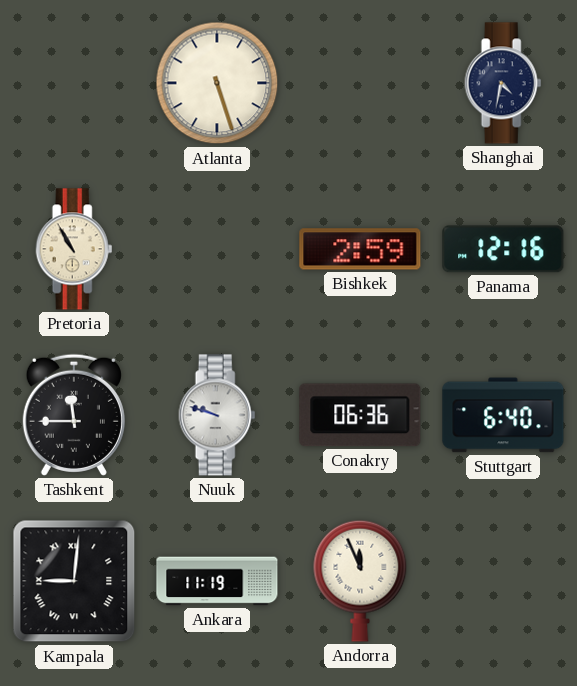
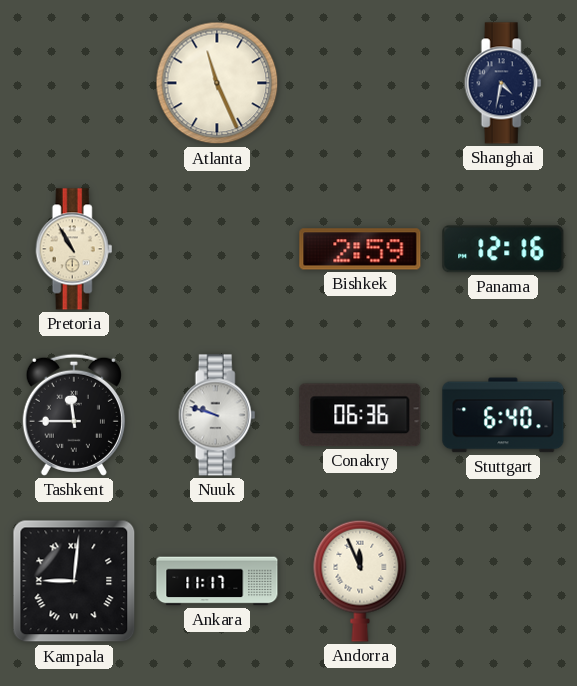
Atlanta: 5:27 -> 11:26 (217, 83)
Ankara: 11:19 -> 11:17 (217, 581)
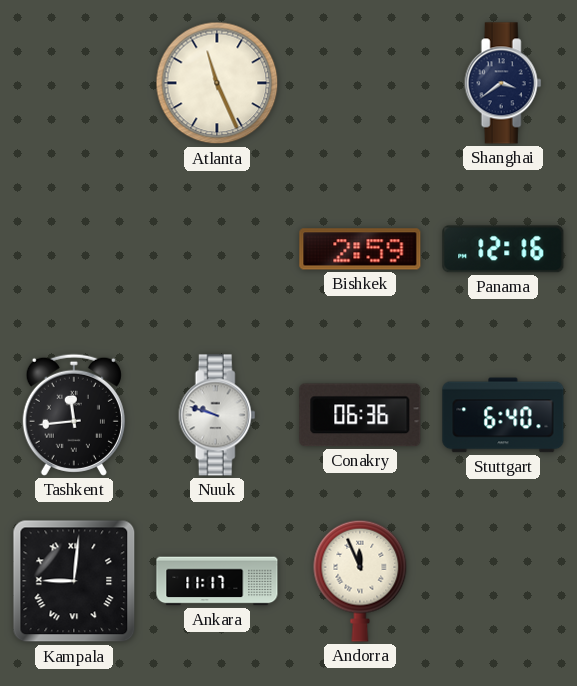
Shanghai: 4:32 -> 3:39 (503, 83)
Pretoria: 10:55 -> none (74, 249)
Tashkent: 11:45 -> 11:44 (74, 415)
